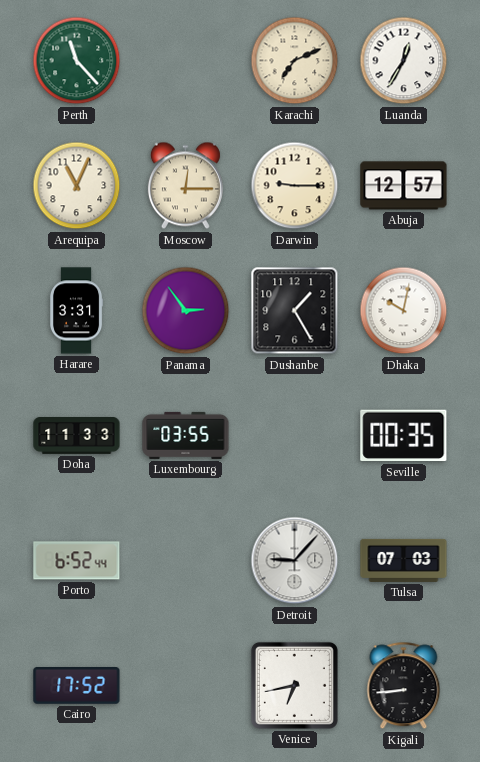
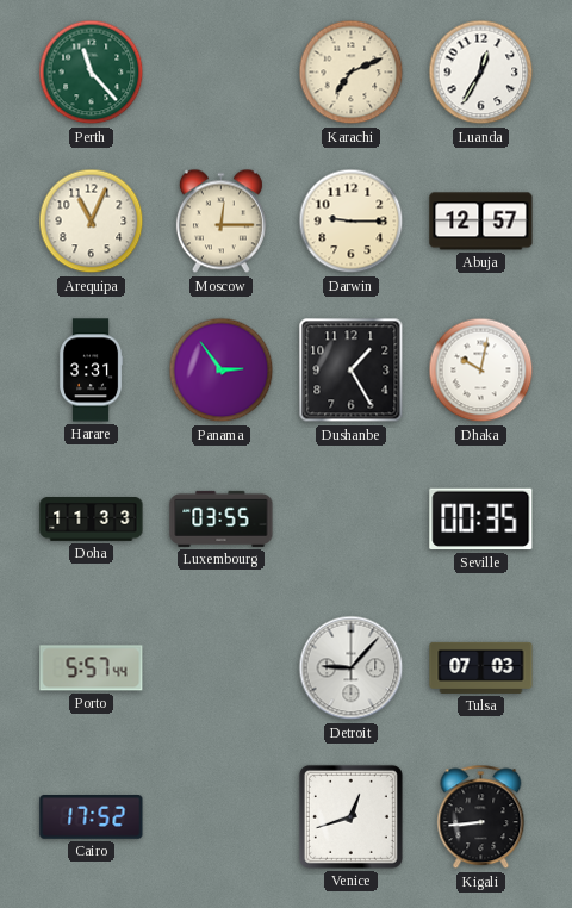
Porto: 6:52 -> 5:57 (92, 668)
Venice: 6:43 -> 12:42 (350, 816)
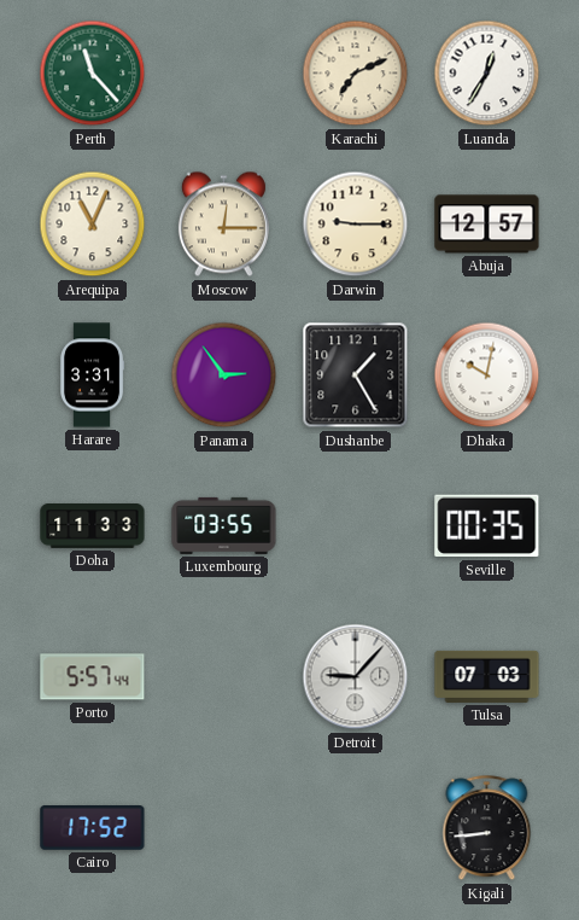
Venice: 12:42 -> none (350, 816)
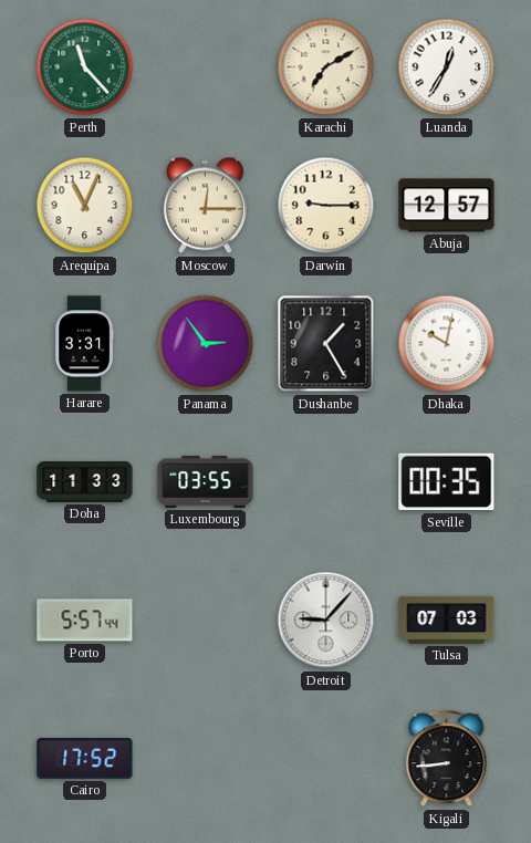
Karachi: 7:11 -> 7:10 (326, 67)
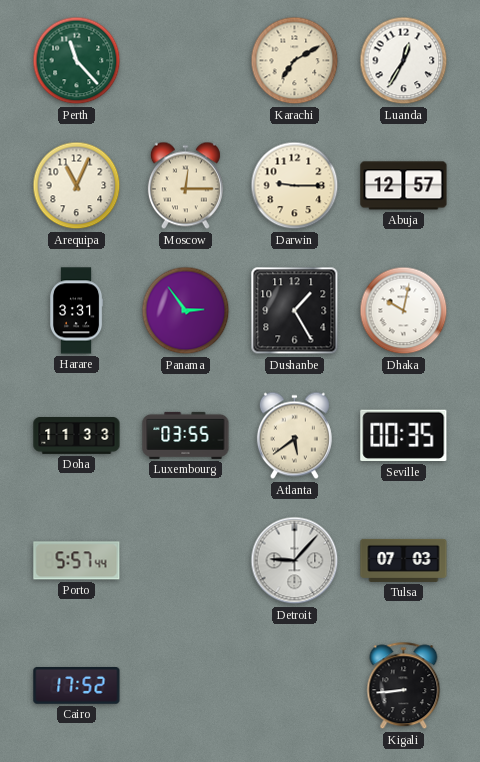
Atlanta: none -> 5:39 (294, 436)
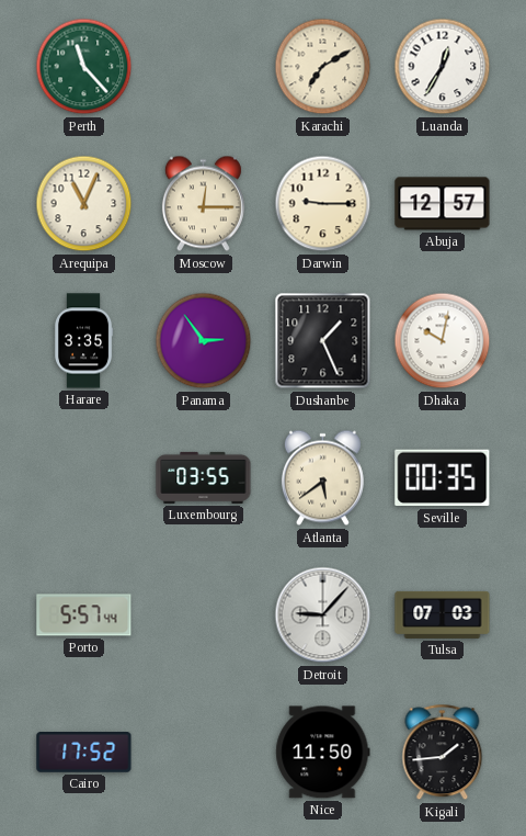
Harare: 3:31 -> 3:35 (83, 341)
Dushanbe: 1:25 -> 1:26 (323, 341)
Doha: 11:33 -> none (77, 436)
Nice: none -> 11:50 (323, 753)
Kigali: 8:44 -> 1:44 (443, 753)
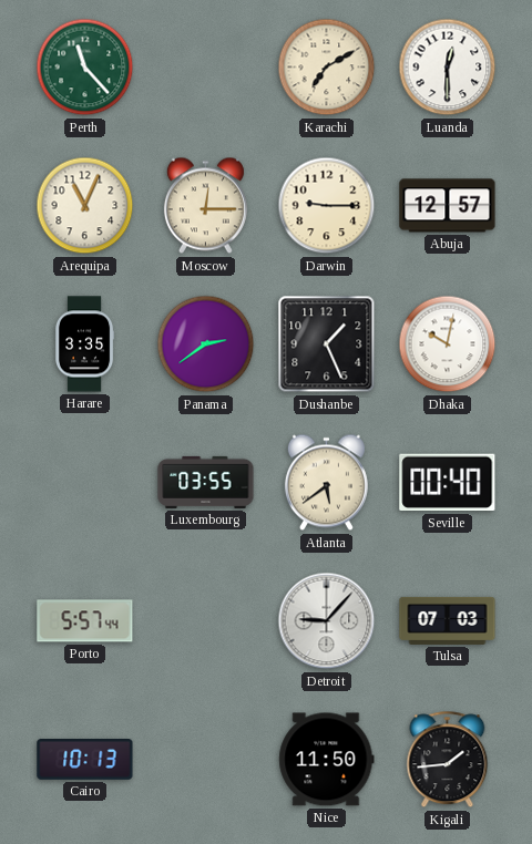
Luanda: 12:35 -> 12:30 (448, 68)
Panama: 2:54 -> 2:39 (206, 344)
Seville: 00:35 -> 00:40 (448, 483)
Cairo: 17:52 -> 10:13 (85, 760)
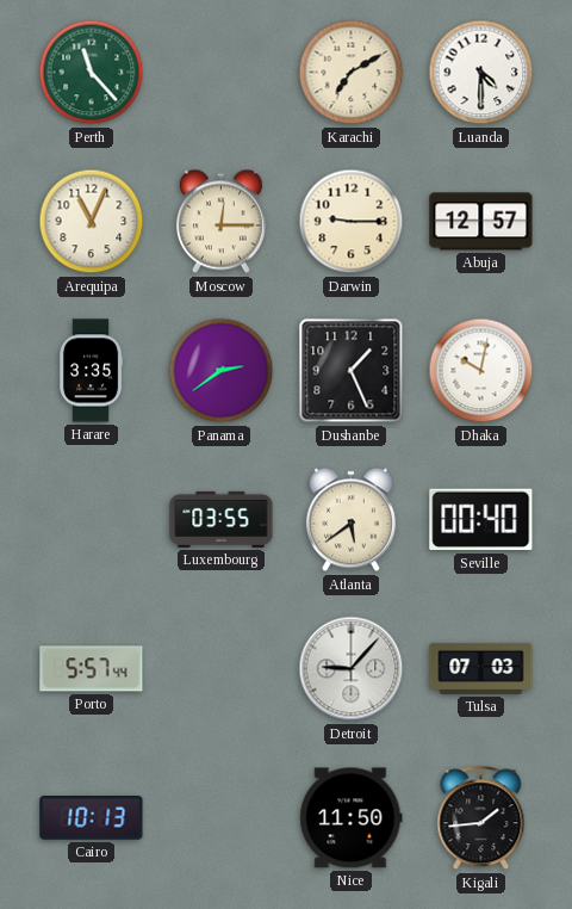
Luanda: 12:30 -> 4:30 (481, 73)
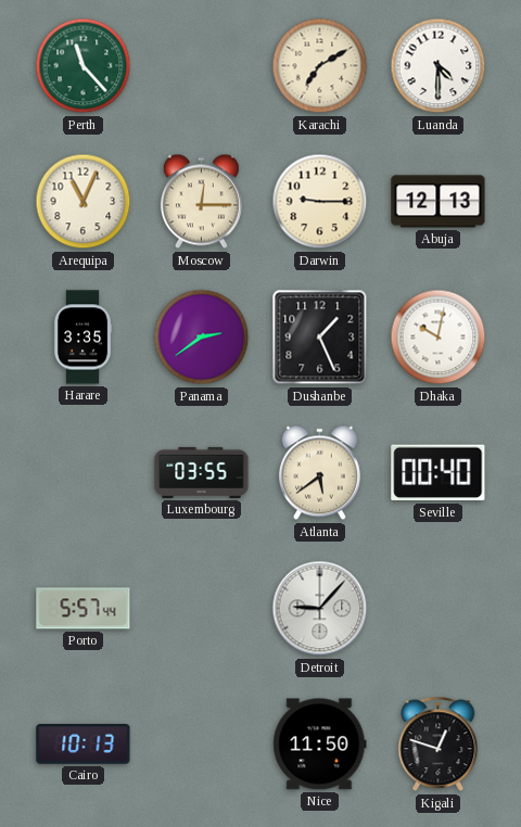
Abuja: 12:57 -> 12:13 (439, 202)
Tulsa: 07:03 -> none (481, 668)
Kigali: 1:44 -> 12:48 (439, 745)
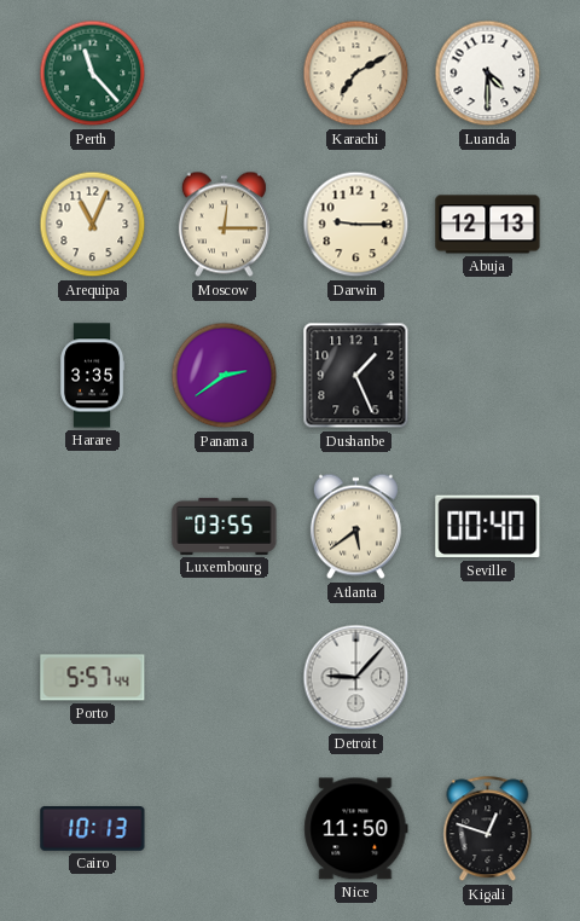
Dhaka: 10:02 -> none (439, 338)
